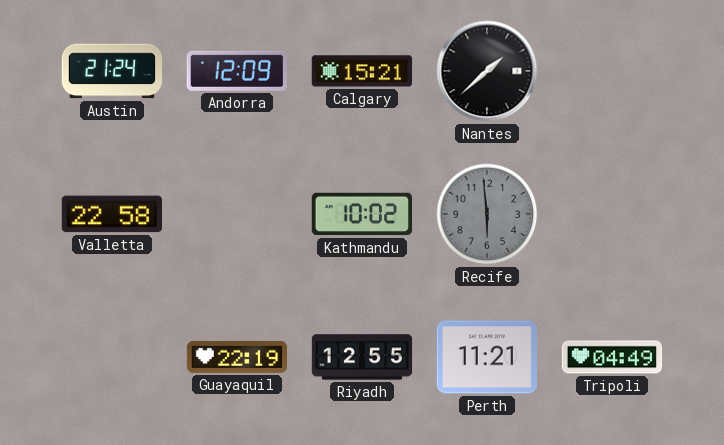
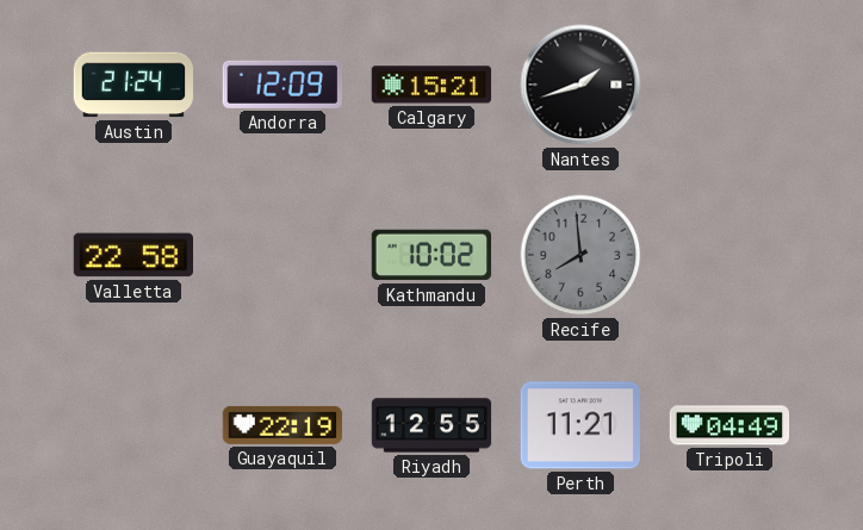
Nantes: 1:38 -> 1:42 (580, 85)
Recife: 5:59 -> 7:59 (580, 255)
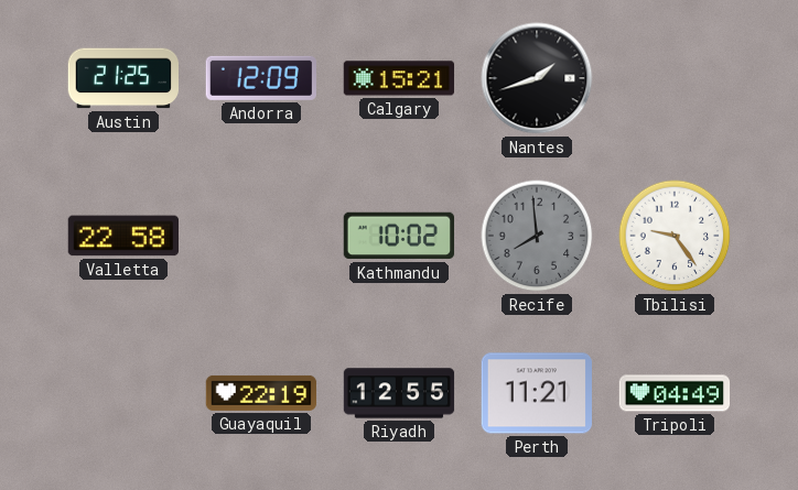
Austin: 21:24 -> 21:25 (123, 78)
Tbilisi: none -> 9:24 (675, 236)
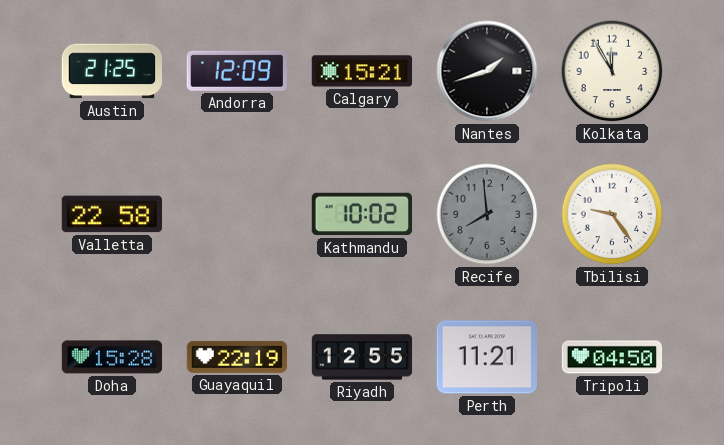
Kolkata: none -> 11:55 (612, 71)
Doha: none -> 15:28 (112, 357)
Tripoli: 04:49 -> 04:50 (612, 357)
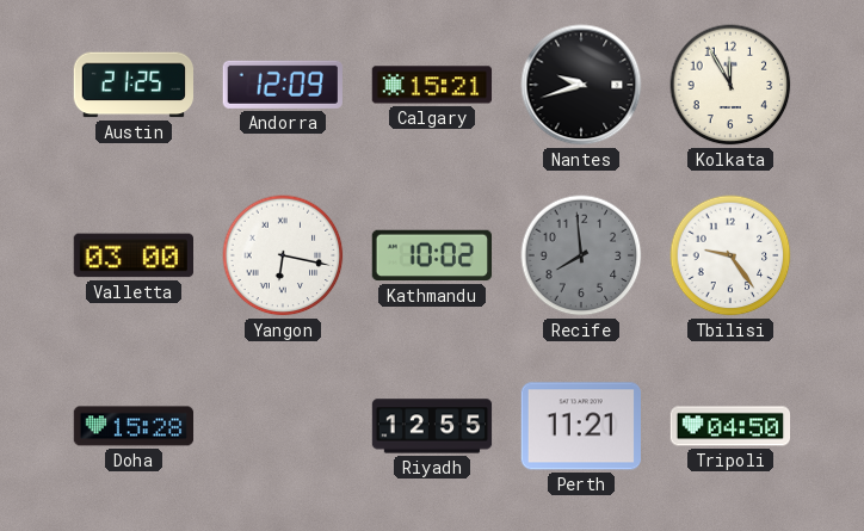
Nantes: 1:42 -> 9:42 (581, 85)
Valletta: 22:58 -> 03:00 (132, 255)
Yangon: none -> 6:17 (283, 255)
Guayaquil: 22:19 -> none (237, 357)
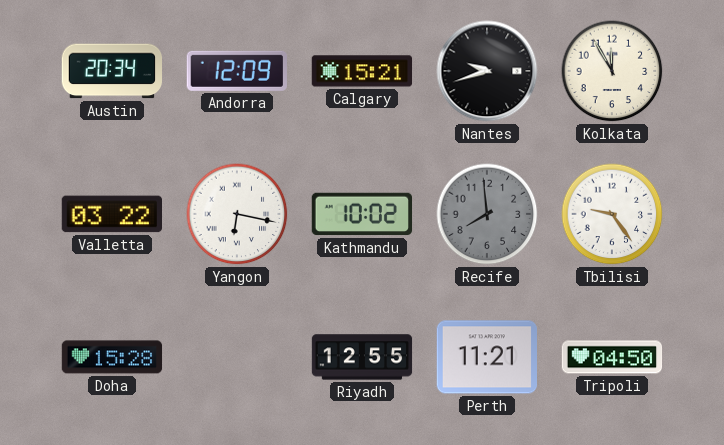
Austin: 21:25 -> 20:34 (112, 71)
Valletta: 03:00 -> 03:22 (111, 214)
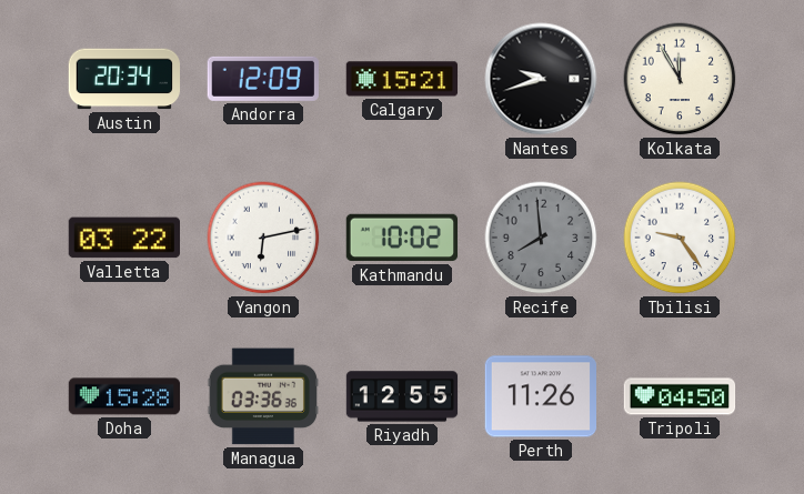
Yangon: 6:17 -> 6:13 (263, 238)
Managua: none -> 03:36 (262, 396)
Perth: 11:21 -> 11:26 (540, 396)
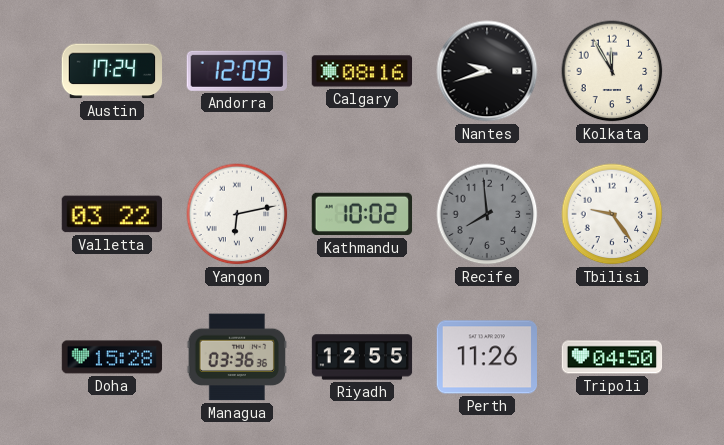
Austin: 20:34 -> 17:24 (112, 71)
Calgary: 15:21 -> 08:16 (362, 71)
